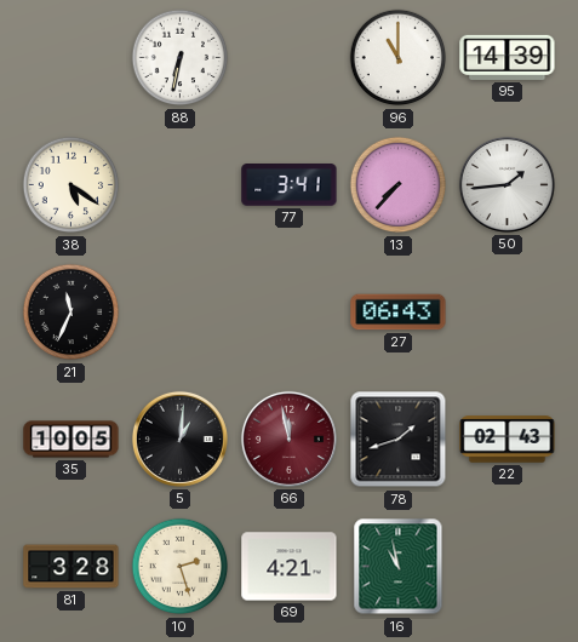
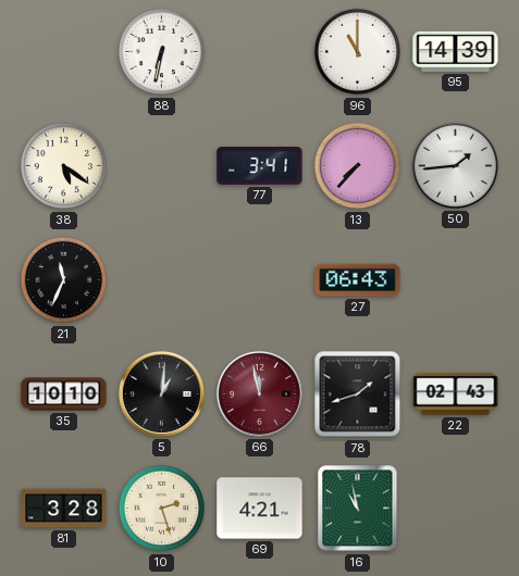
35: 10:05 -> 10:10 (64, 395)
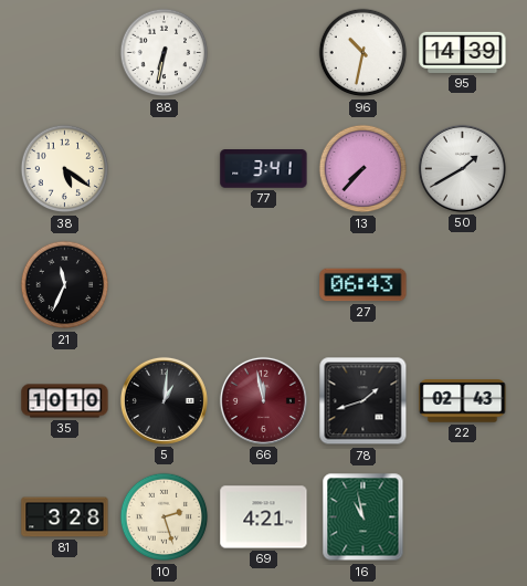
96: 11:00 -> 10:32 (363, 53)
50: 1:44 -> 1:40 (462, 168)
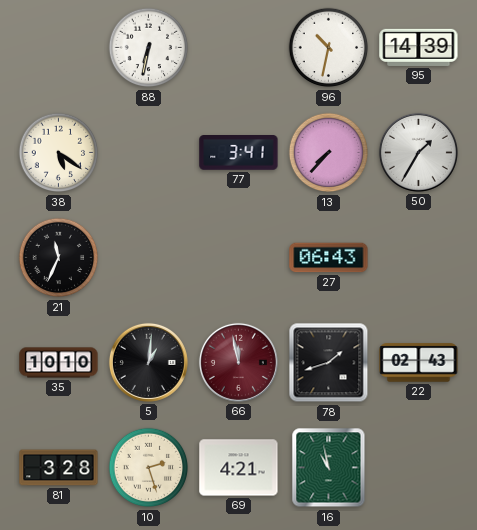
50: 1:40 -> 1:35 (418, 152)
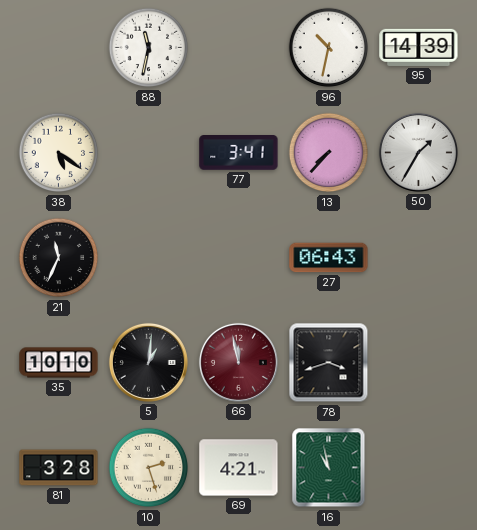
88: 6:32 -> 11:32 (149, 48)
78: 1:42 -> 3:42 (329, 363)
22: 02:43 -> none (419, 363)
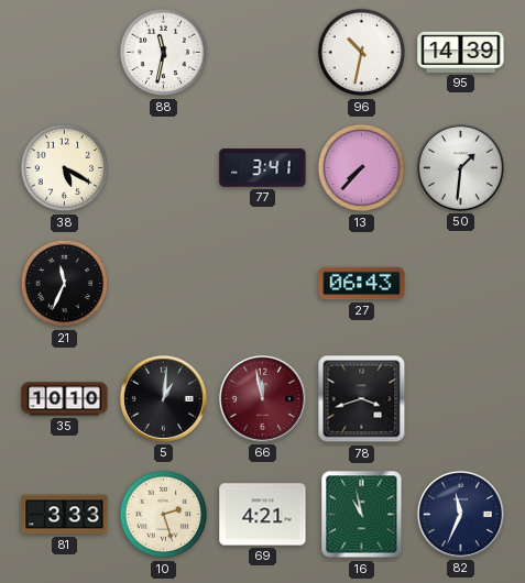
38: 5:21 -> 5:20 (65, 168)
50: 1:35 -> 1:31 (460, 167)
81: 3:28 -> 3:33 (65, 515)
82: none -> 11:34 (460, 514)
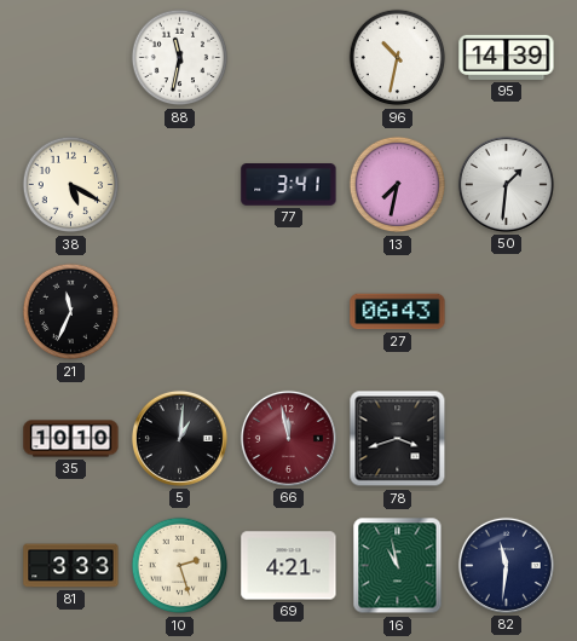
13: 7:37 -> 7:32 (398, 185)
82: 11:34 -> 11:31 (506, 565)
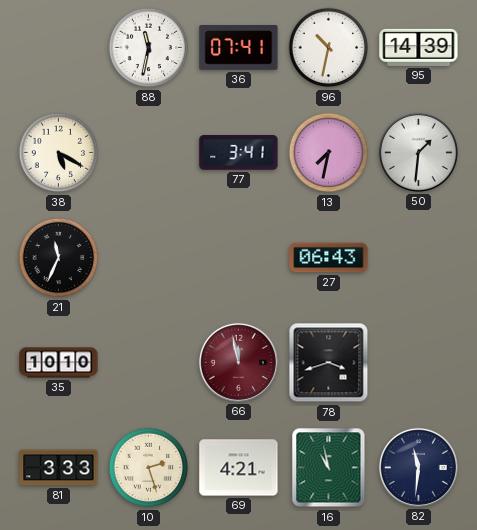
36: none -> 07:41 (239, 48)
5: 1:01 -> none (179, 438)
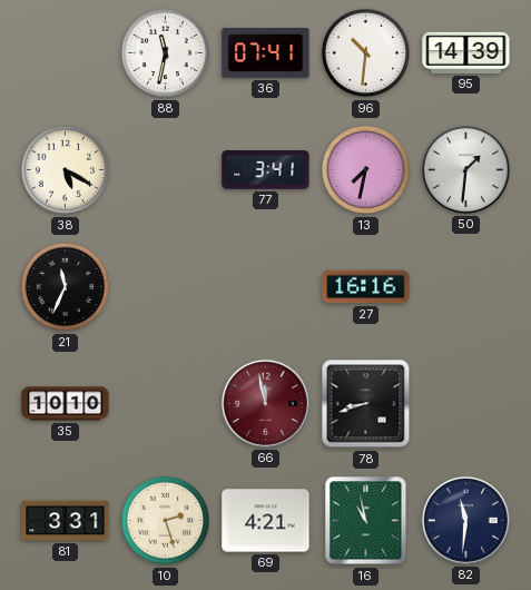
96: 10:32 -> 10:31 (366, 53)
27: 06:43 -> 16:16 (366, 287)
78: 3:42 -> 8:42 (366, 404)
81: 3:33 -> 3:31 (66, 521)
